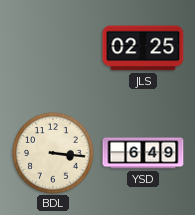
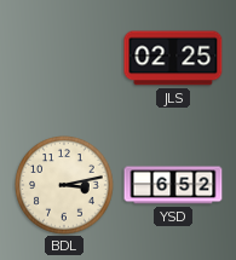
BDL: 3:16 -> 3:13 (64, 185)
YSD: 6:49 -> 6:52 (173, 185)
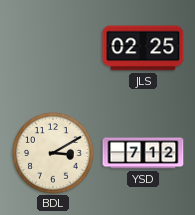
BDL: 3:13 -> 3:10 (53, 153)
YSD: 6:52 -> 7:12 (143, 153)
